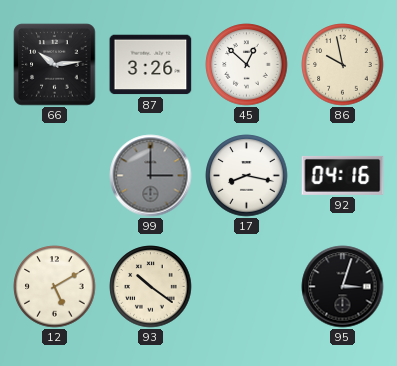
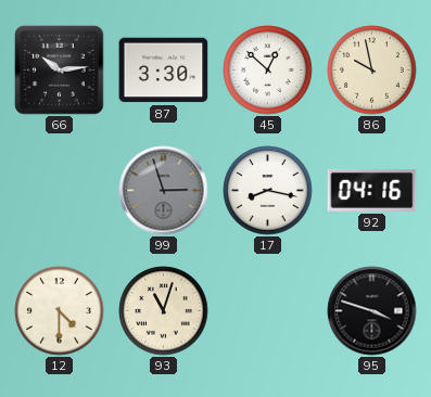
87: 3:26 -> 3:30 (164, 71)
99: 3:00 -> 2:57 (164, 191)
12: 5:10 -> 4:30 (60, 311)
93: 10:21 -> 11:03 (164, 311)
95: 3:03 -> 3:48 (372, 311)
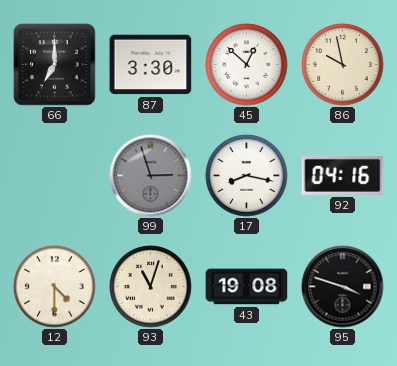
66: 10:14 -> 7:00 (55, 65)
43: none -> 19:08 (247, 287)
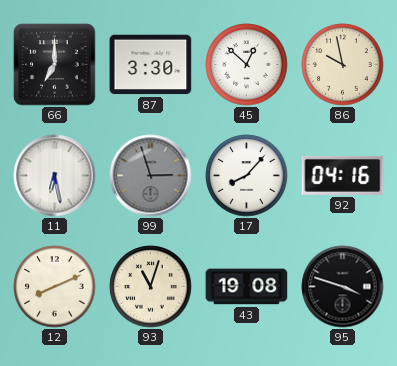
11: none -> 6:28 (55, 176)
17: 8:17 -> 8:07 (247, 176)
12: 4:30 -> 8:11 (55, 287)
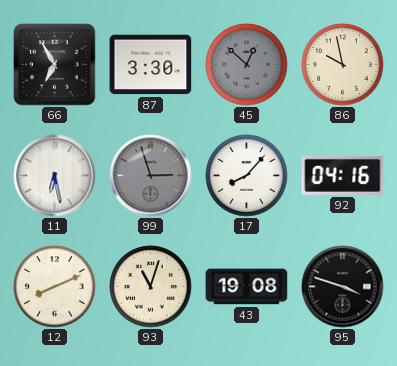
66: 7:00 -> 6:55 (55, 65)
45 dial: white -> grey (247, 65)
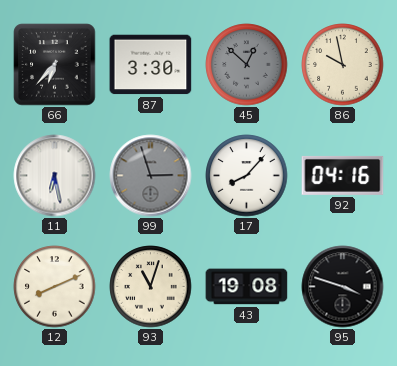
66: 6:55 -> 6:37 (55, 65)
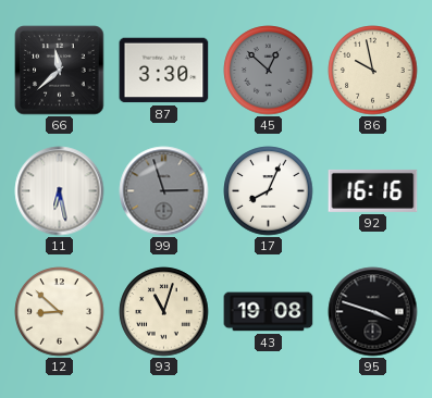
66: 6:37 -> 11:38 (60, 71)
17: 8:07 -> 8:04 (269, 191)
92: 04:16 -> 16:16 (373, 190)
12: 8:11 -> 8:52 (60, 312)
